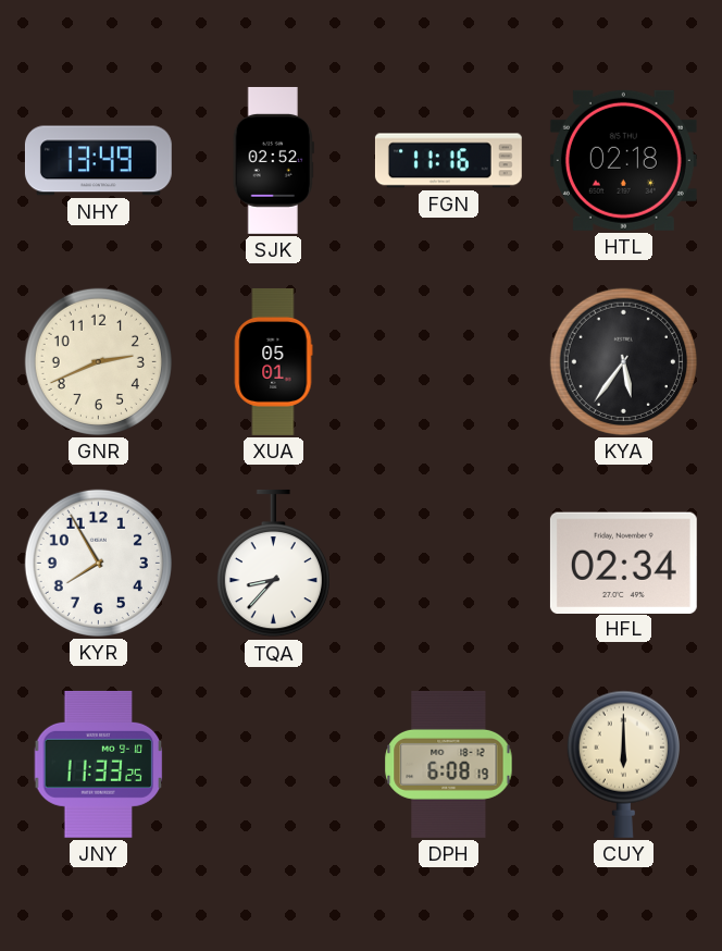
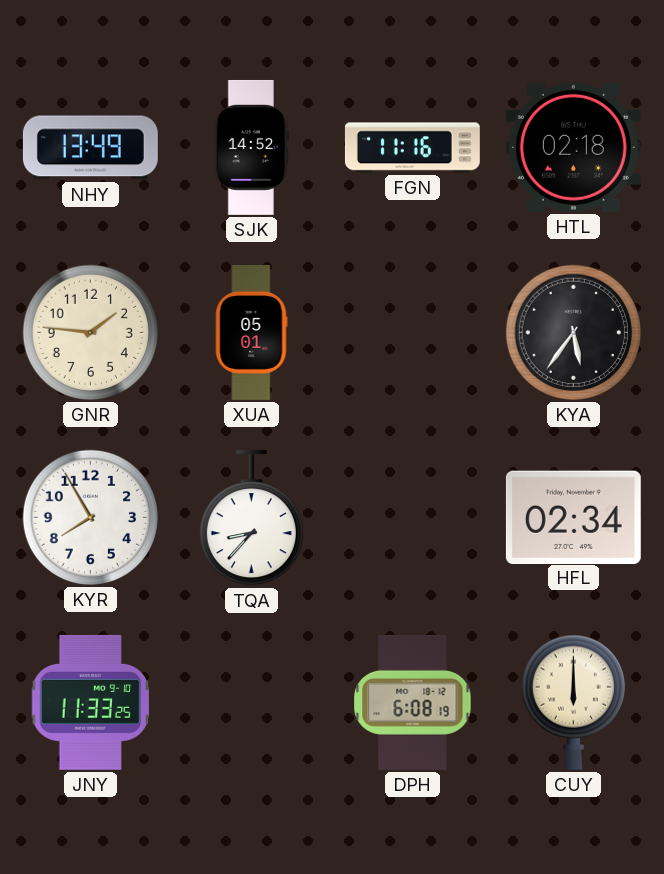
SJK: 02:52 -> 14:52 (251, 147)
GNR: 2:41 -> 1:46 (90, 332)
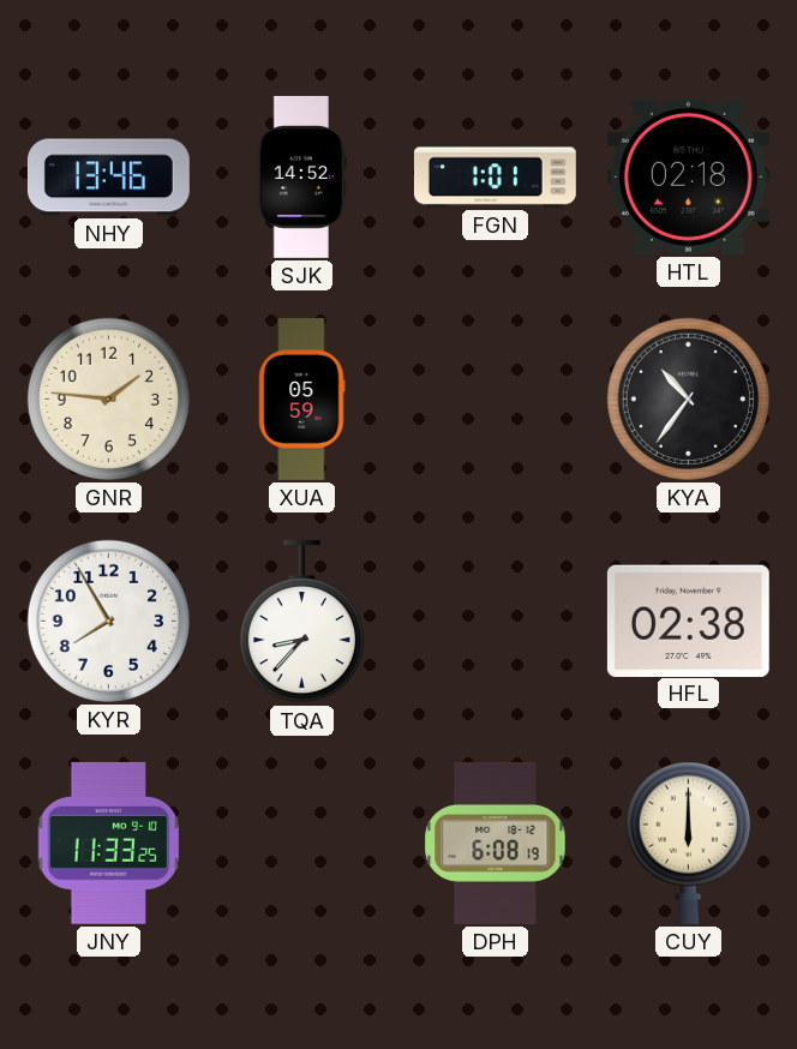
NHY: 13:49 -> 13:46 (108, 178)
FGN: 11:16 -> 1:01 (495, 178)
XUA: 05:01 -> 05:59 (301, 398)
KYA: 5:36 -> 10:36 (688, 398)
HFL: 02:34 -> 02:38 (688, 621)
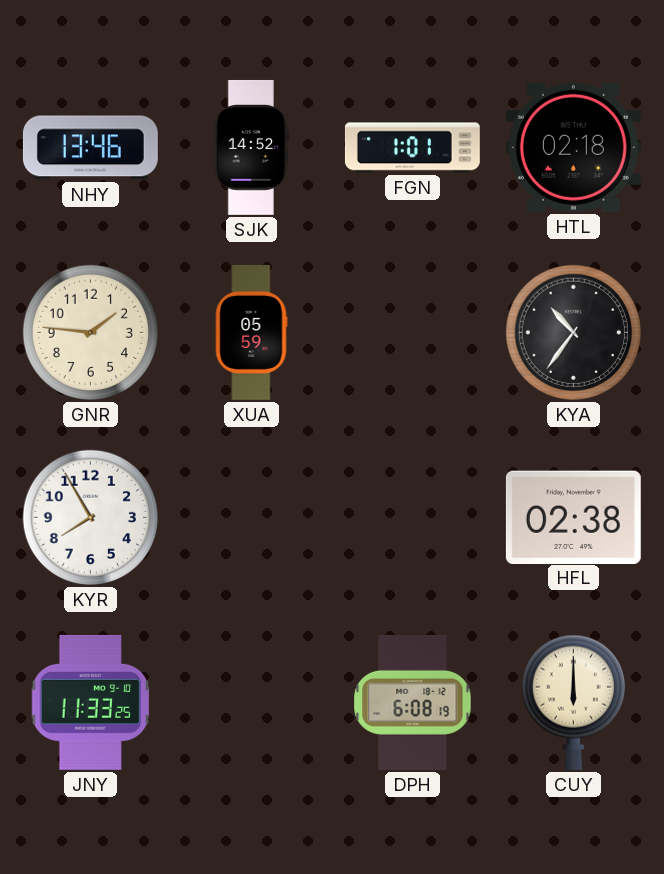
TQA: 8:37 -> none (301, 622)
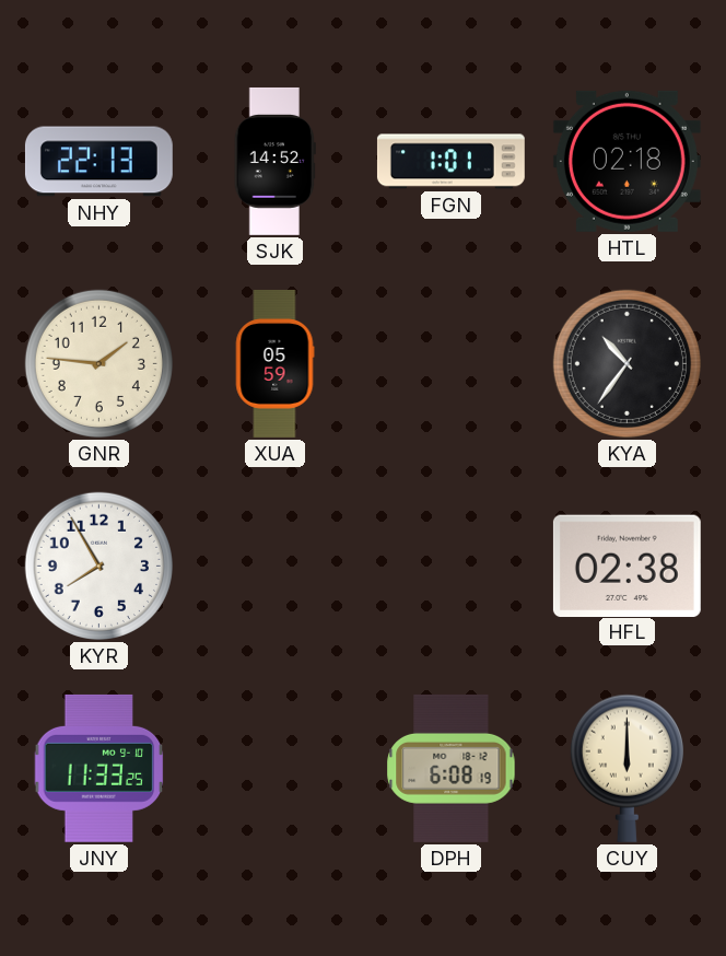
NHY: 13:46 -> 22:13 (98, 162)
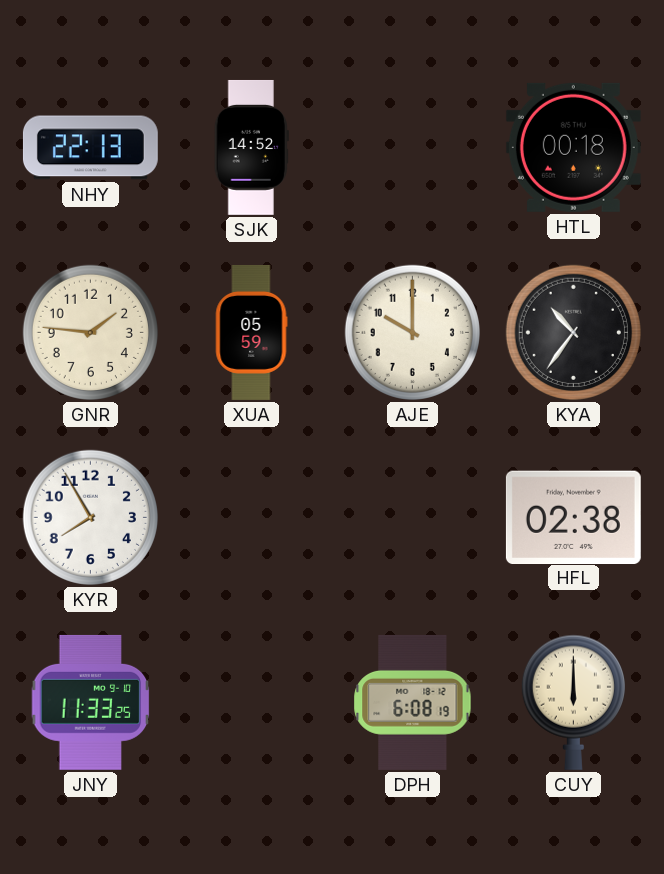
FGN: 1:01 -> none (450, 162)
HTL: 02:18 -> 00:18 (573, 147)
AJE: none -> 10:00 (412, 332)
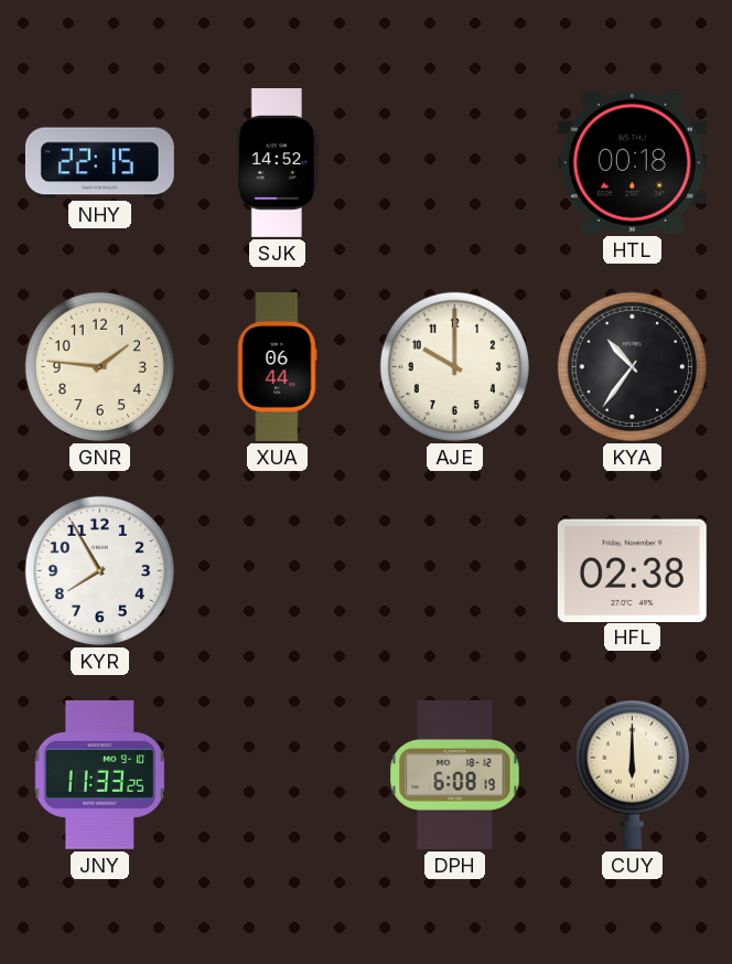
NHY: 22:13 -> 22:15 (99, 163)
XUA: 05:59 -> 06:44 (277, 366)
